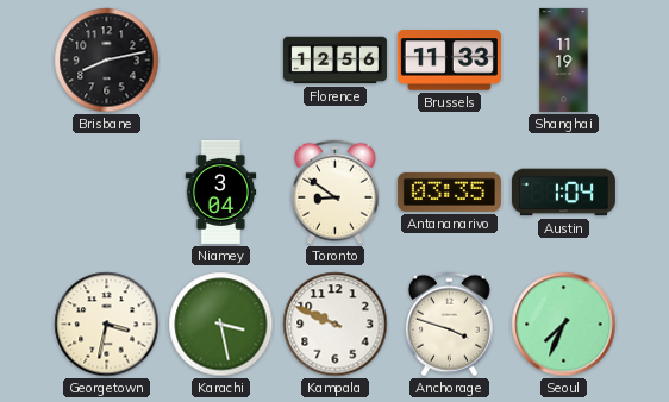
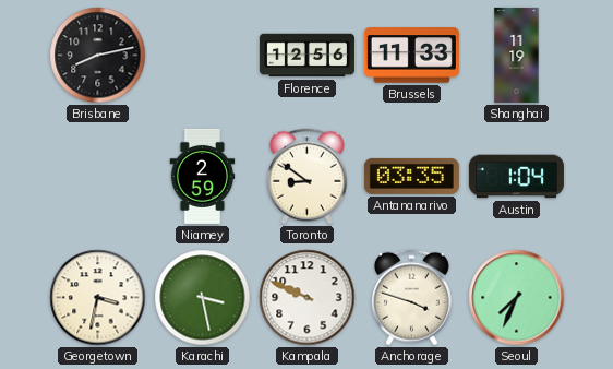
Niamey: 3:04 -> 2:59 (203, 176)
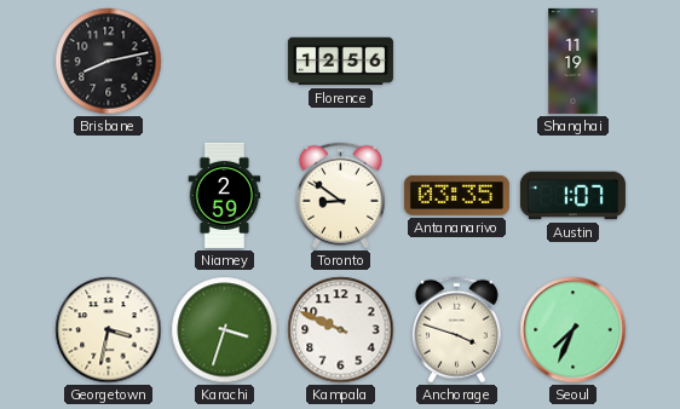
Brussels: 11:33 -> none (411, 56)
Austin: 1:04 -> 1:07 (572, 196)
Karachi: 3:28 -> 3:33 (225, 330)
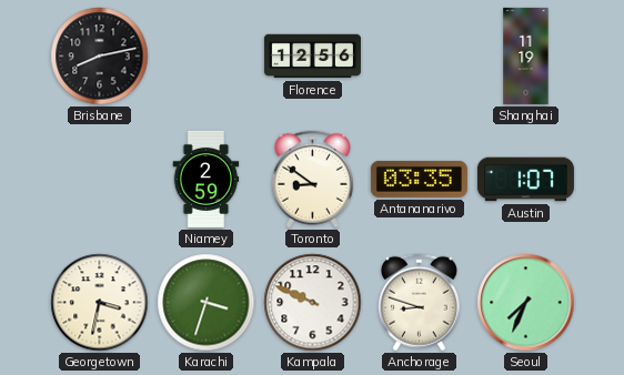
Anchorage: 3:48 -> 8:48 (419, 303)
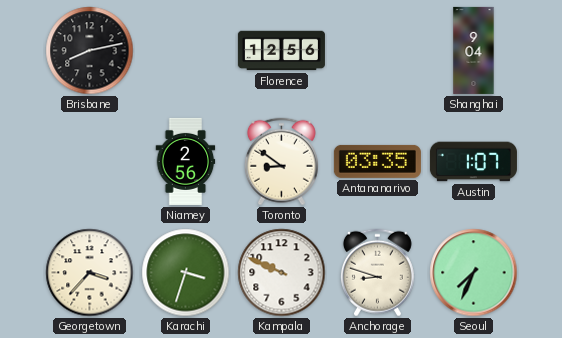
Shanghai: 11:19 -> 9:04 (474, 50)
Niamey: 2:59 -> 2:56 (186, 161)
Georgetown: 3:32 -> 3:37 (90, 273)
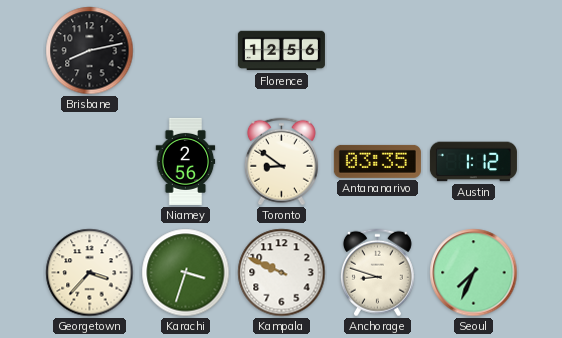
Shanghai: 9:04 -> none (474, 50)
Austin: 1:07 -> 1:12 (473, 162)
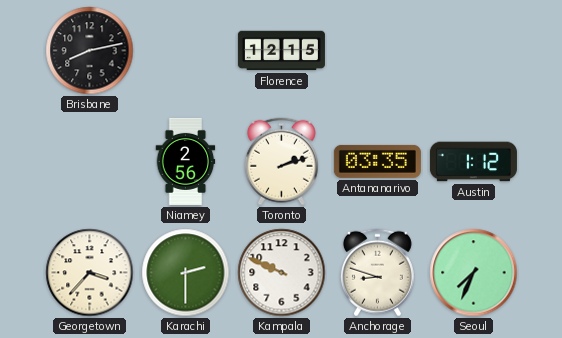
Florence: 12:56 -> 12:15 (281, 51)
Toronto: 8:51 -> 2:12 (281, 162)
Karachi: 3:33 -> 2:30 (186, 273)
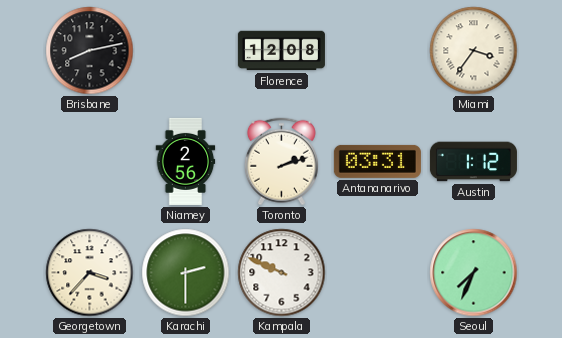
Florence: 12:15 -> 12:08 (281, 51)
Miami: none -> 3:36 (474, 51)
Antananarivo: 03:35 -> 03:31 (377, 161)
Anchorage: 8:48 -> none (377, 273)
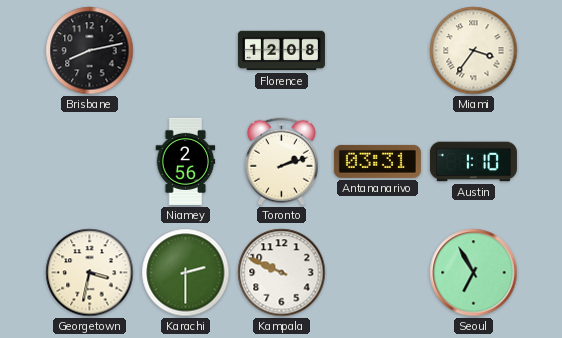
Austin: 1:12 -> 1:10 (473, 162)
Georgetown: 3:37 -> 3:32 (90, 273)
Seoul: 7:34 -> 6:55 (474, 273)
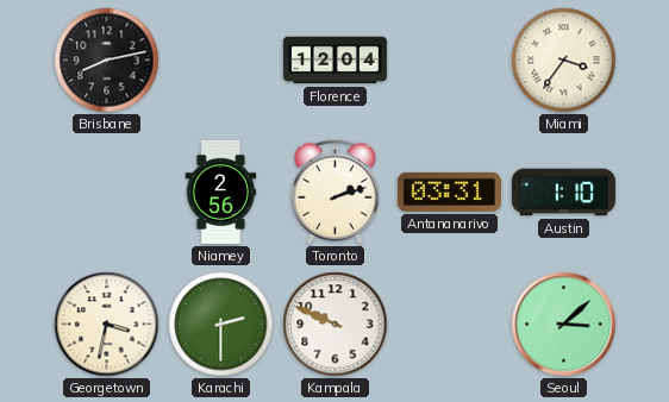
Florence: 12:08 -> 12:04 (334, 61)
Seoul: 6:55 -> 3:08 (564, 325)
